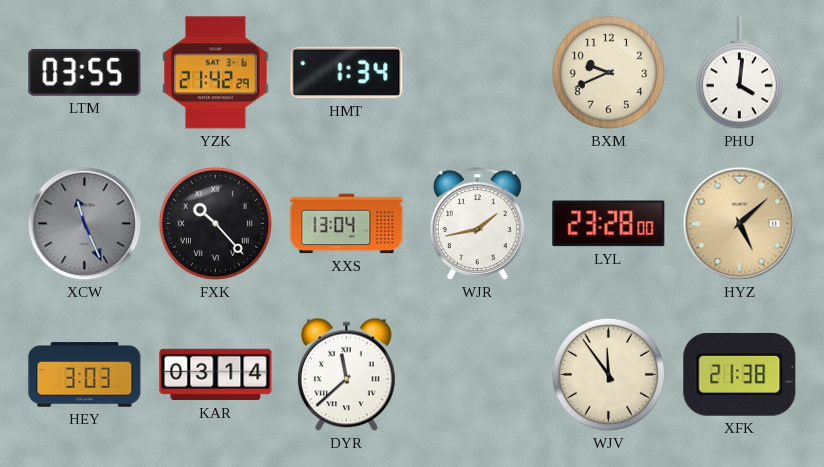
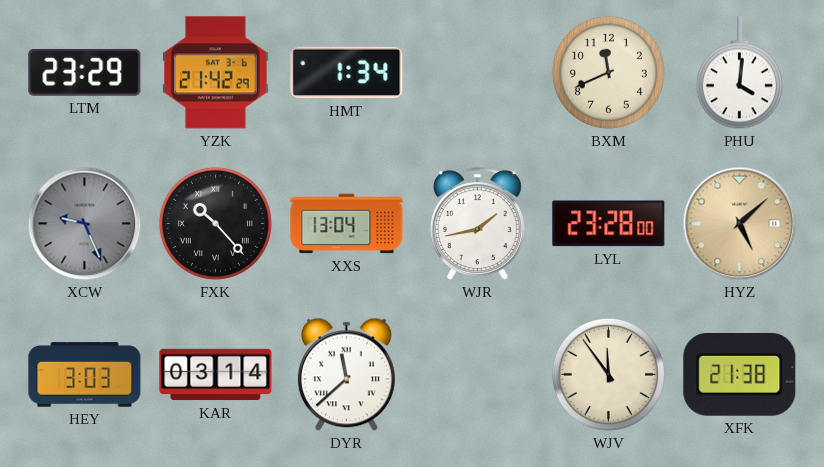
LTM: 03:55 -> 23:29 (85, 72)
BXM: 9:41 -> 11:41 (608, 72)
XCW: 11:26 -> 9:26 (85, 224)
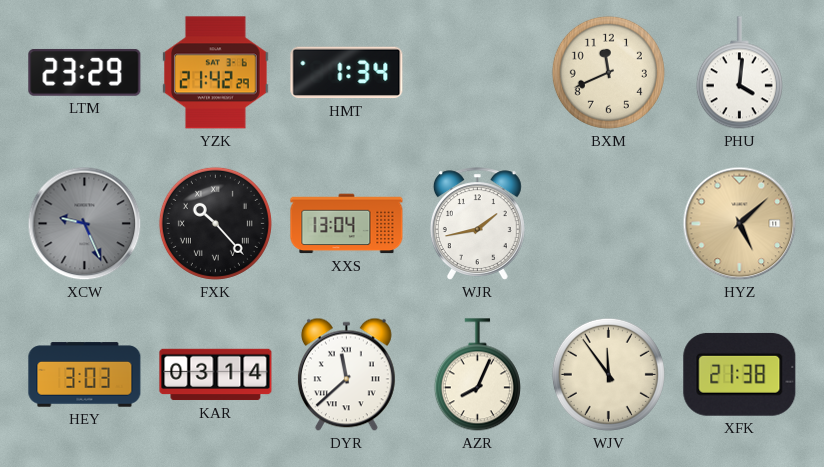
LYL: 23:28 -> none (609, 224)
AZR: none -> 8:04 (477, 375)
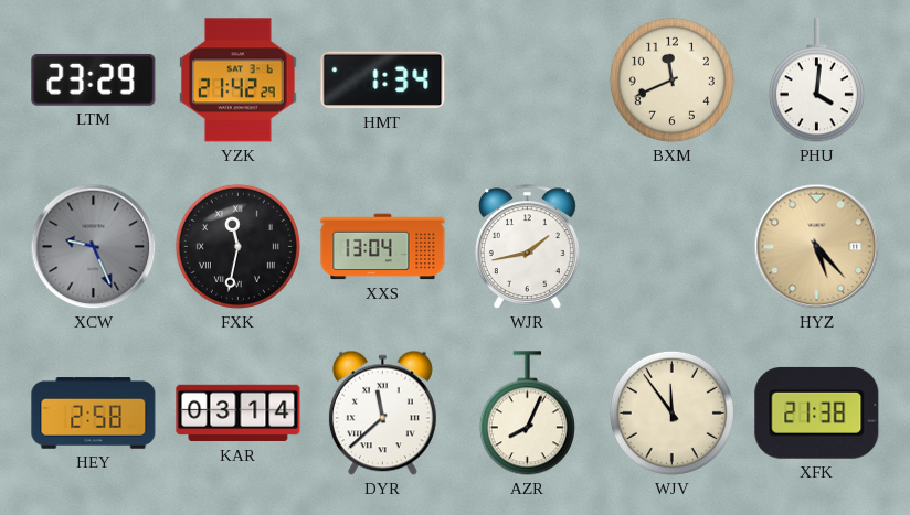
FXK: 10:23 -> 11:32 (237, 246)
HYZ: 5:08 -> 5:23 (817, 247)
HEY: 3:03 -> 2:58 (94, 414)
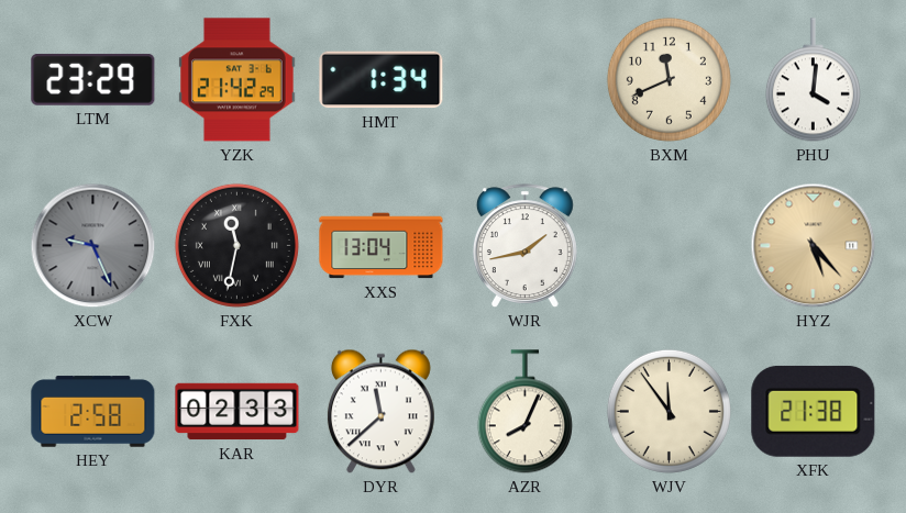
KAR: 03:14 -> 02:33 (237, 412)
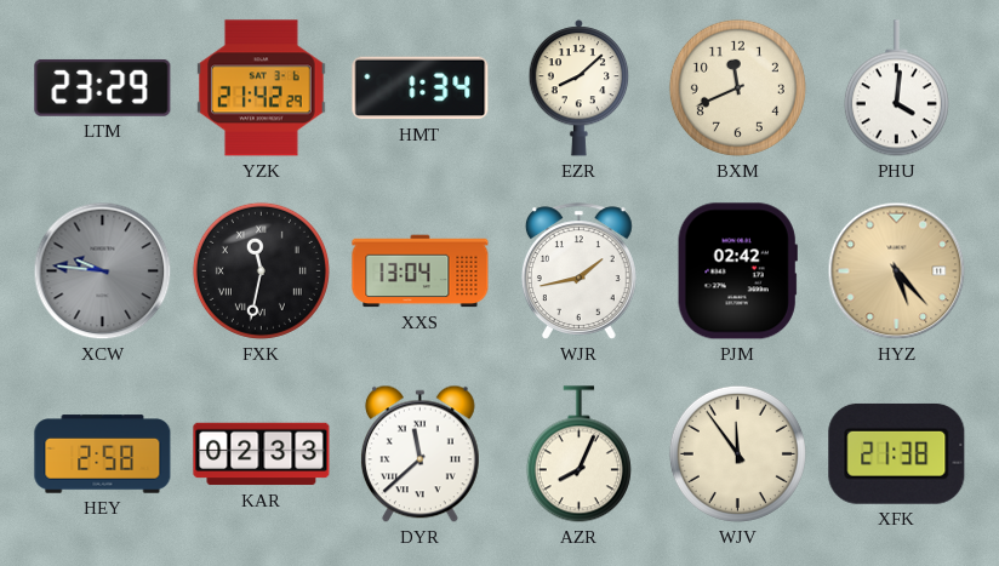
EZR: none -> 8:08 (580, 88)
XCW: 9:26 -> 9:46 (103, 271)
PJM: none -> 02:42 (737, 271)
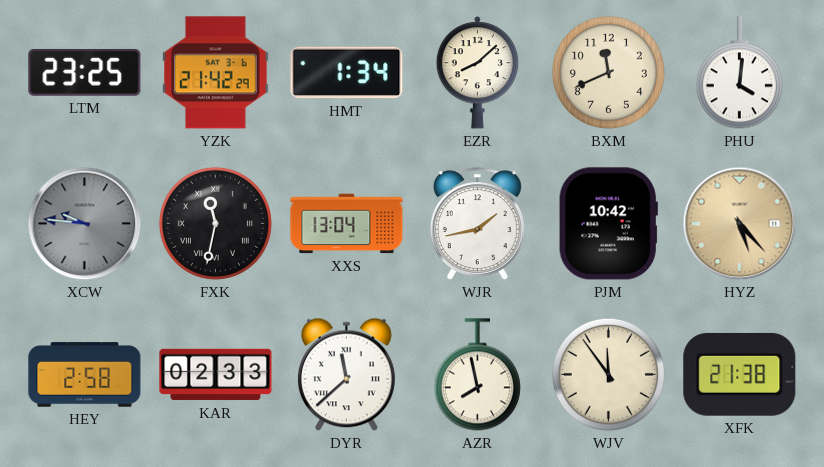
LTM: 23:29 -> 23:25 (85, 72)
PJM: 02:42 -> 10:42 (608, 224)
AZR: 8:04 -> 7:58 (477, 375)
